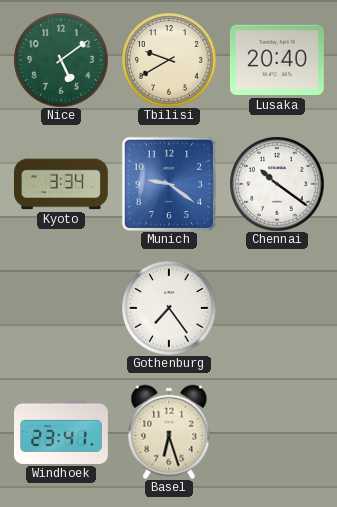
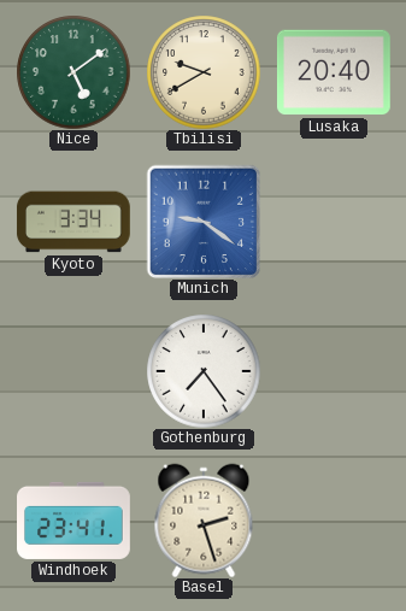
Chennai: 10:21 -> none (277, 184)
Basel: 6:27 -> 2:27 (204, 521)
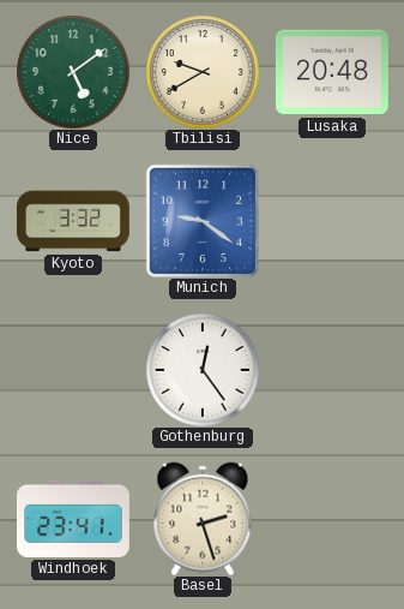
Lusaka: 20:40 -> 20:48 (332, 72)
Kyoto: 3:34 -> 3:32 (73, 221)
Gothenburg: 7:24 -> 12:24 (203, 370)
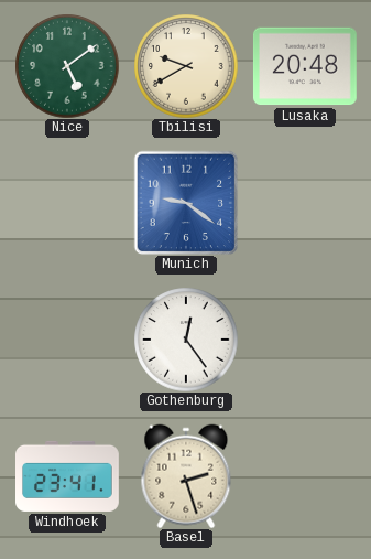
Kyoto: 3:32 -> none (73, 221)
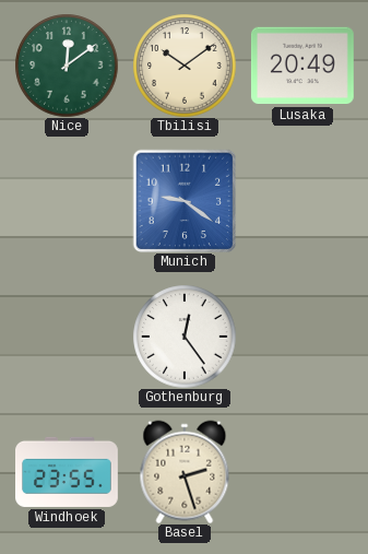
Nice: 5:09 -> 12:09 (67, 66)
Tbilisi: 9:40 -> 10:09 (185, 66)
Lusaka: 20:48 -> 20:49 (302, 66)
Windhoek: 23:41 -> 23:55 (68, 472)
